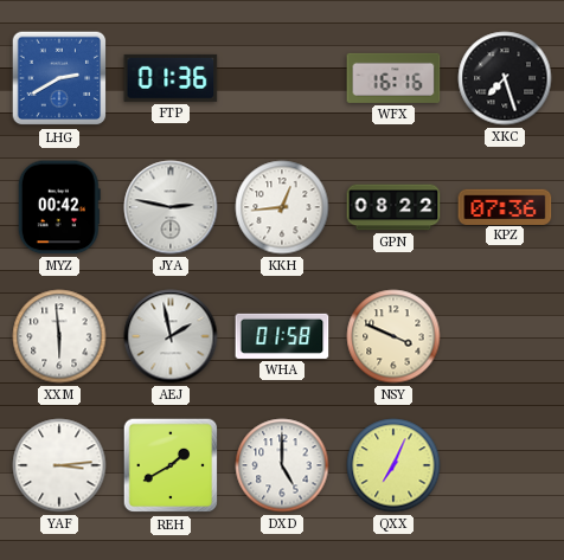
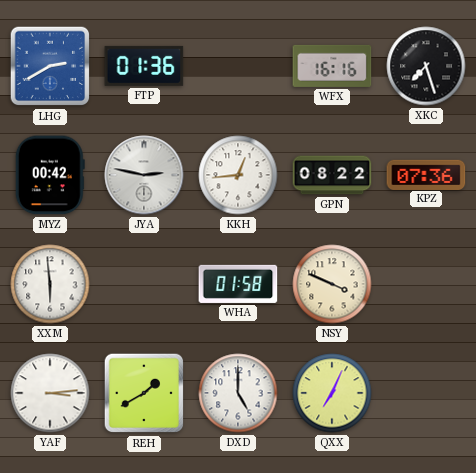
AEJ: 1:58 -> none (171, 336)
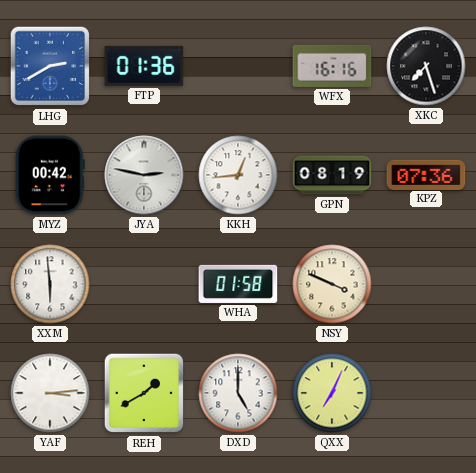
GPN: 08:22 -> 08:19 (332, 175)
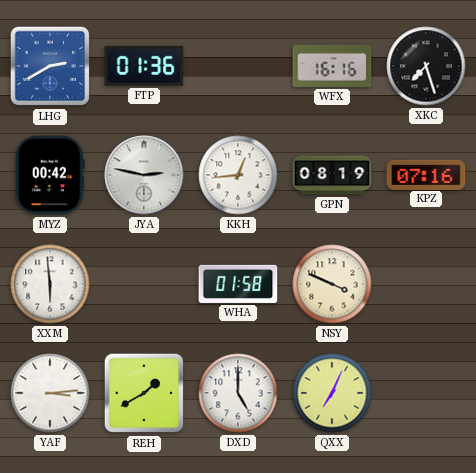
KPZ: 07:36 -> 07:16 (426, 174)
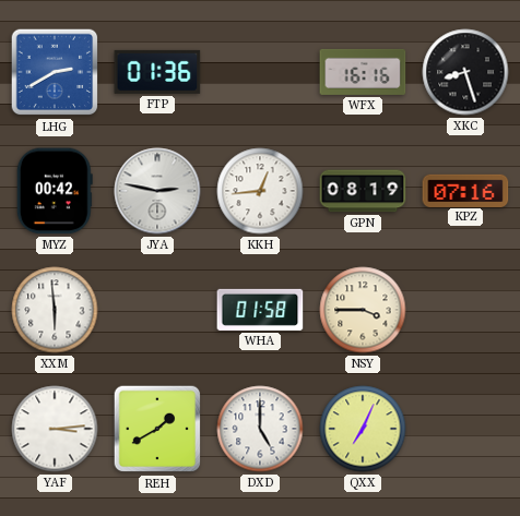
XKC: 7:27 -> 8:27 (465, 72)
NSY: 3:49 -> 3:45 (363, 310)
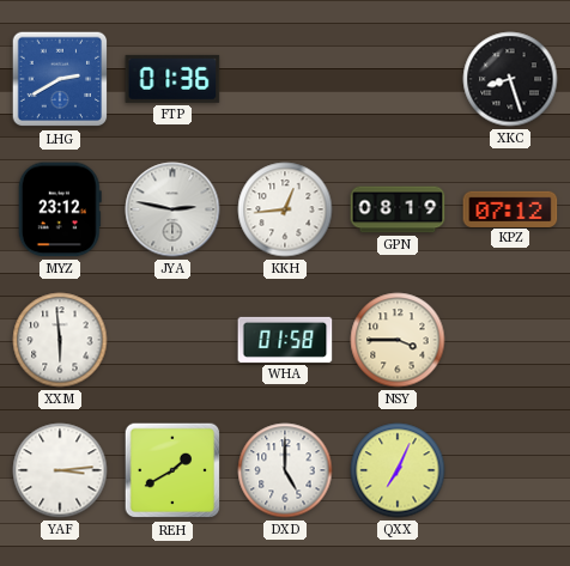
WFX: 16:16 -> none (363, 72)
MYZ: 00:42 -> 23:12 (60, 209)
KPZ: 07:16 -> 07:12 (510, 208)
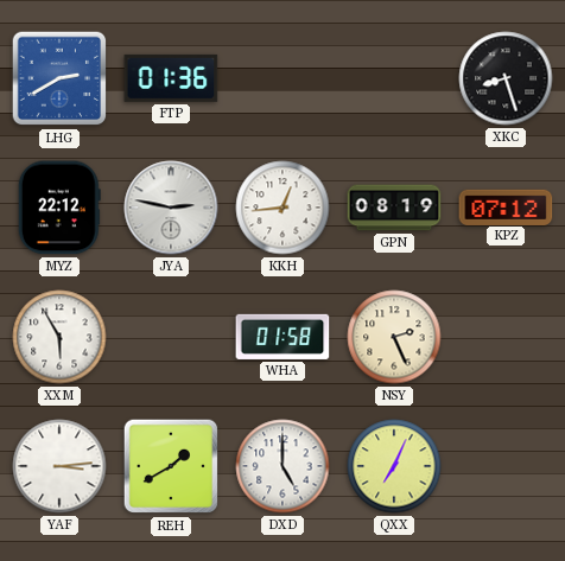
MYZ: 23:12 -> 22:12 (59, 208)
XXM: 5:59 -> 5:55 (59, 337)
NSY: 3:45 -> 2:26 (394, 337)
